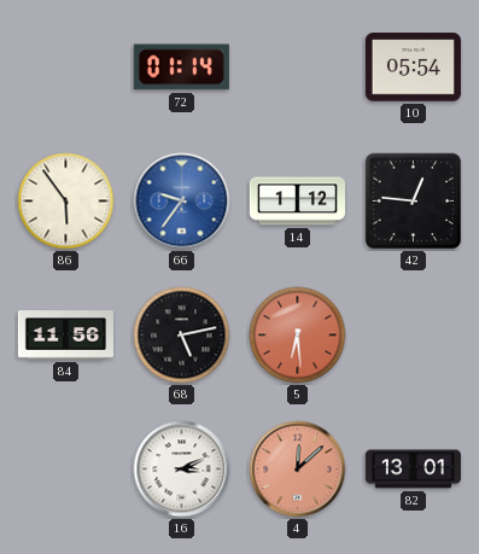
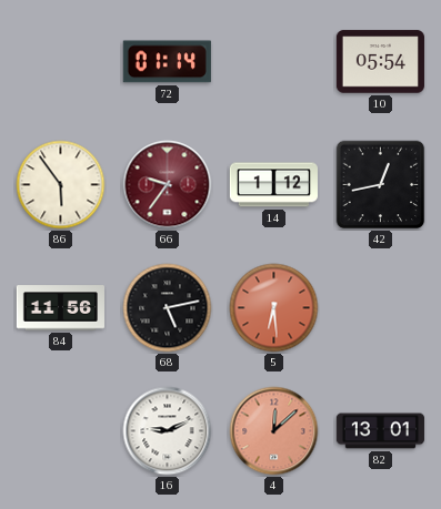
66 dial: blue -> burgundy (168, 185)
42: 12:46 -> 12:43 (381, 185)
16: 3:11 -> 9:11 (168, 431)
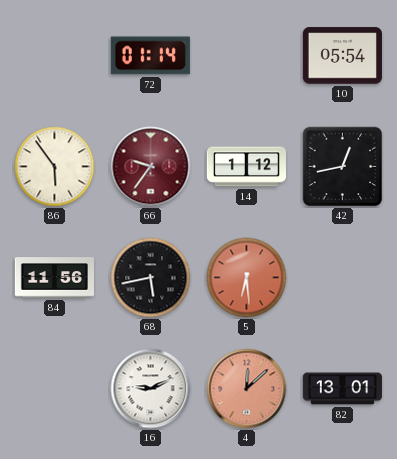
68: 5:13 -> 5:43 (151, 278)
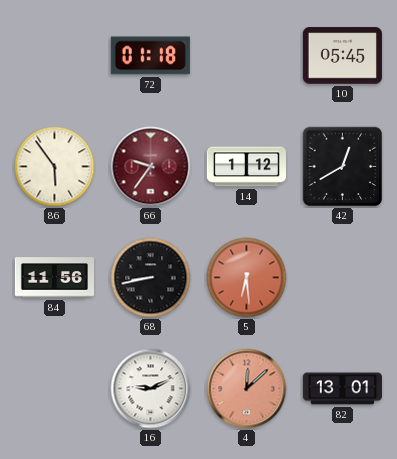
72: 01:14 -> 01:18 (150, 56)
10: 05:54 -> 05:45 (342, 56)
42: 12:43 -> 12:40 (343, 167)
68: 5:43 -> 8:43 (151, 278)
